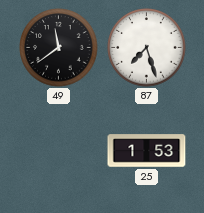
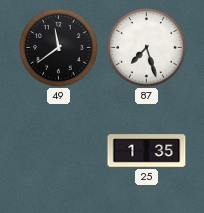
25: 1:53 -> 1:35 (147, 151)
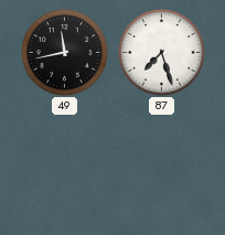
49: 11:39 -> 11:43 (65, 53)
25: 1:35 -> none (147, 151)
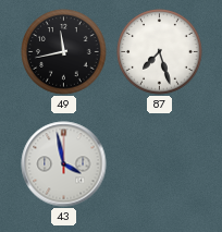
43: none -> 3:58 (64, 164)
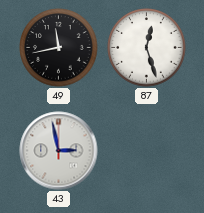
87: 7:27 -> 12:27 (147, 48)
43: 3:58 -> 2:58 (59, 151)
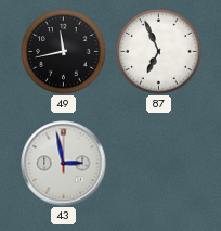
87: 12:27 -> 6:56 (159, 52)
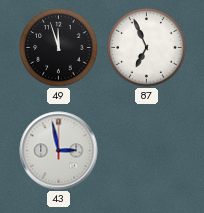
49: 11:43 -> 11:57 (59, 48)
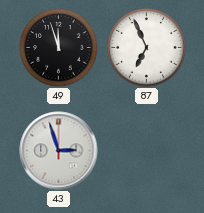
43: 2:58 -> 2:57 (59, 151)
